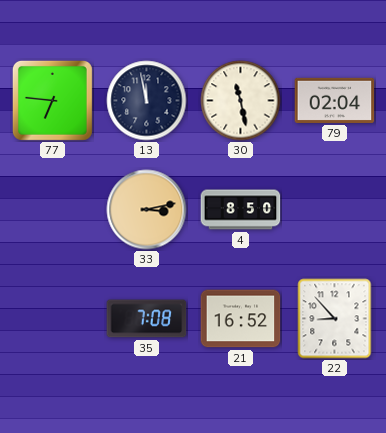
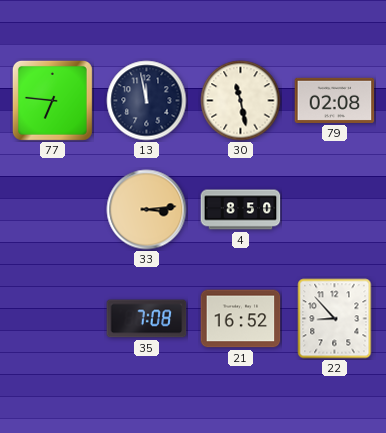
79: 02:04 -> 02:08 (335, 100)
33: 3:13 -> 3:14 (147, 210)
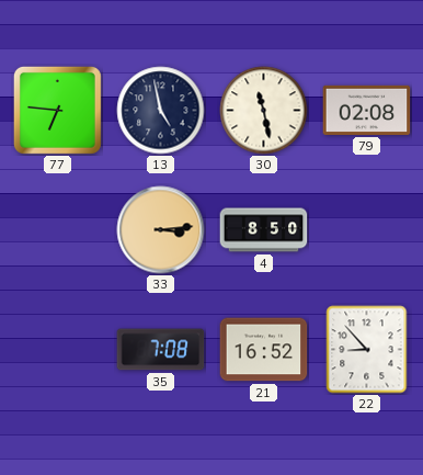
13: 11:58 -> 4:58 (161, 111)
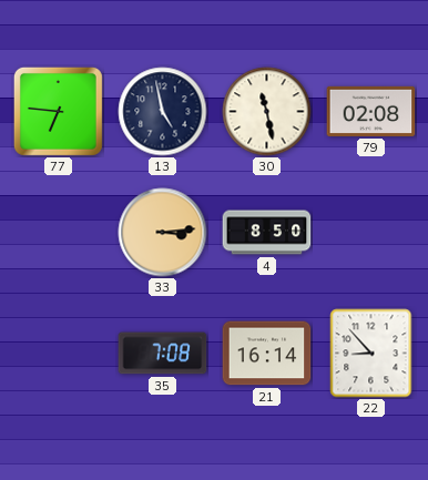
21: 16:52 -> 16:14 (267, 354)
